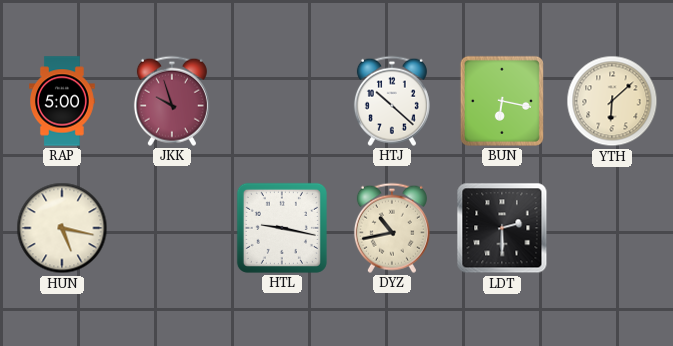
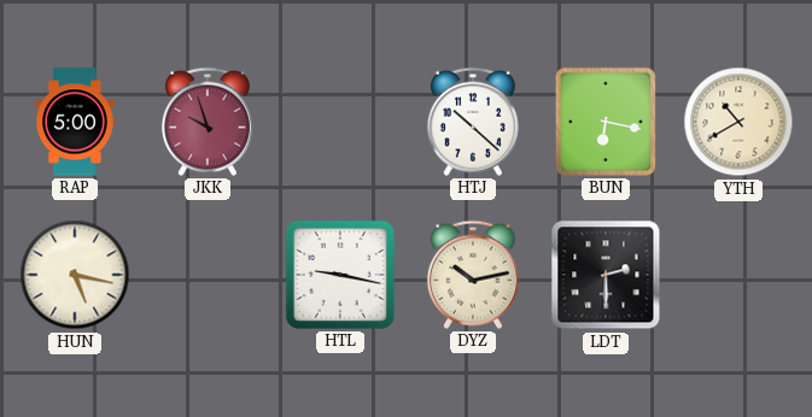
YTH: 6:08 -> 10:40 (738, 122)
DYZ: 10:43 -> 10:13 (473, 275)
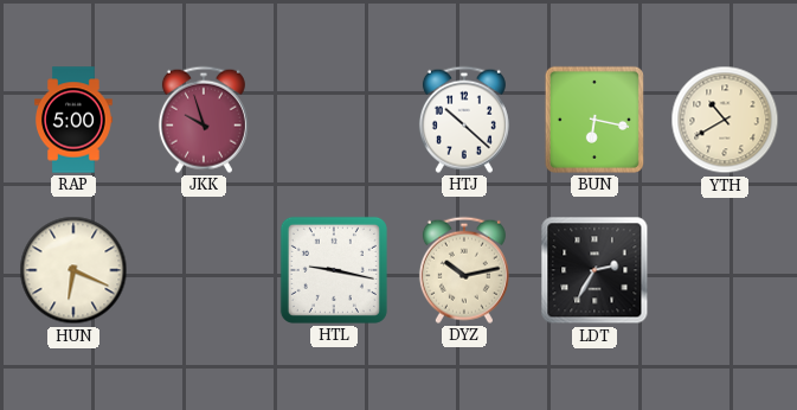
HUN: 5:17 -> 6:19 (73, 270)
LDT: 2:30 -> 2:35 (594, 270)
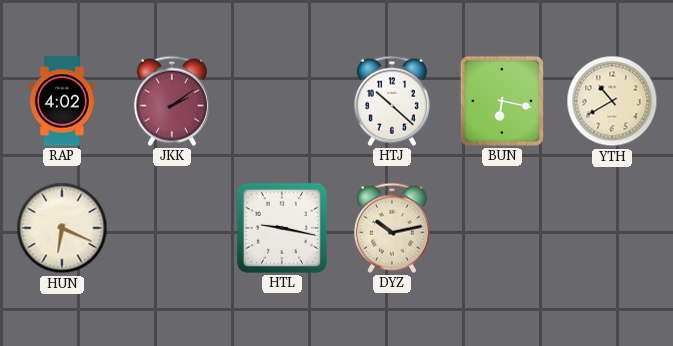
RAP: 5:00 -> 4:02 (63, 101)
JKK: 9:57 -> 2:09 (172, 101)
LDT: 2:35 -> none (594, 270)
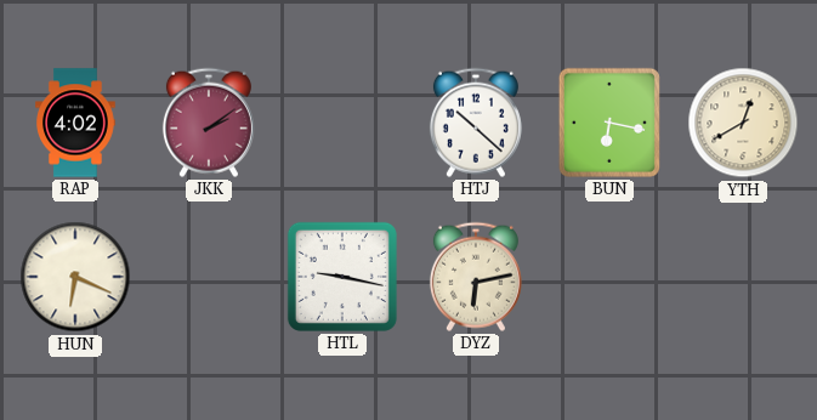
YTH: 10:40 -> 12:40 (743, 123)
DYZ: 10:13 -> 6:13 (476, 277)
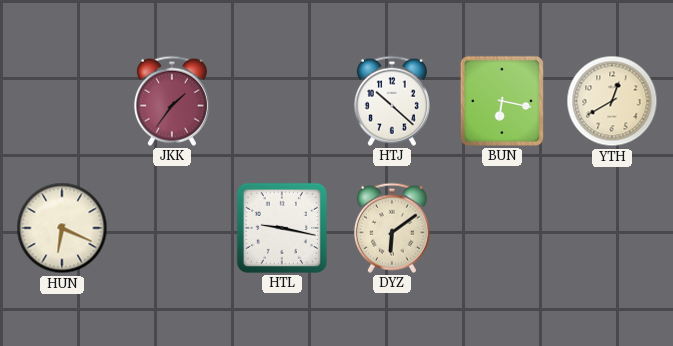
RAP: 4:02 -> none (76, 123)
JKK: 2:09 -> 1:36 (172, 101)
DYZ: 6:13 -> 6:09 (392, 228)
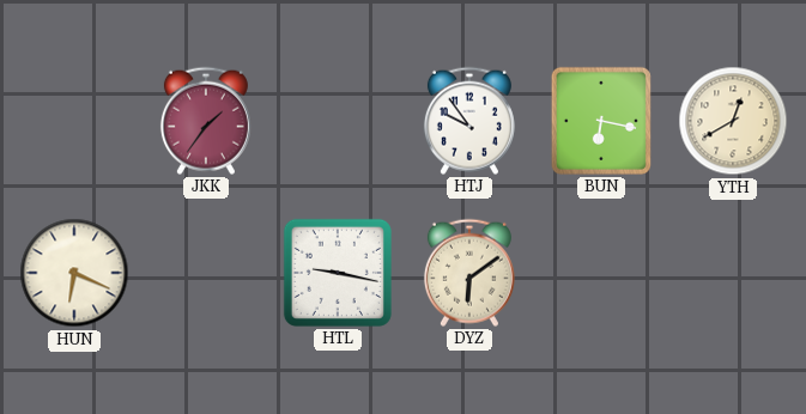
HTJ: 10:22 -> 9:54 (469, 121)
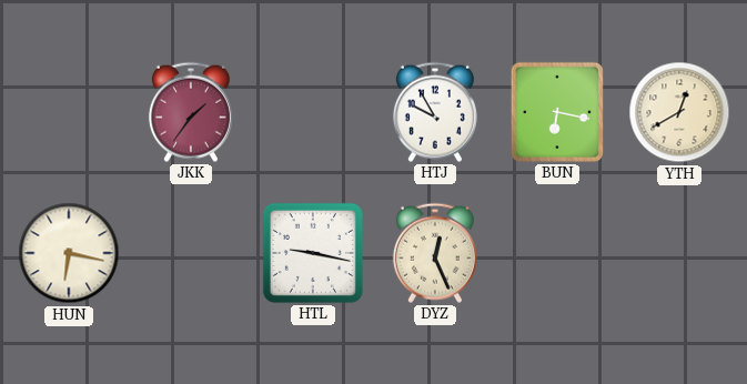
HTJ: 9:54 -> 9:55 (435, 112)
HUN: 6:19 -> 6:17 (69, 253)
DYZ: 6:09 -> 12:26 (435, 253)
